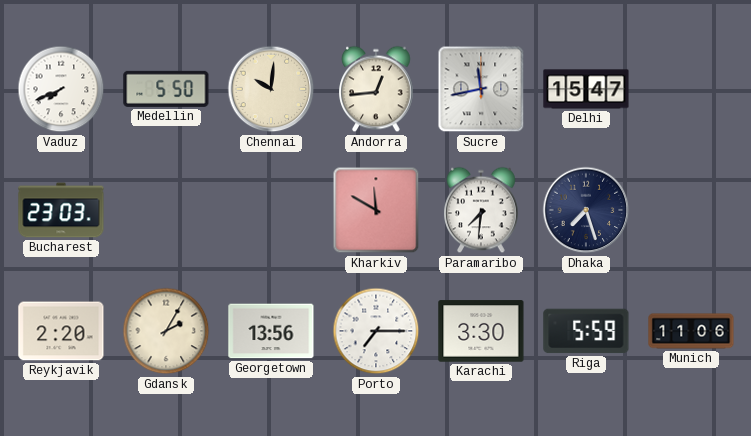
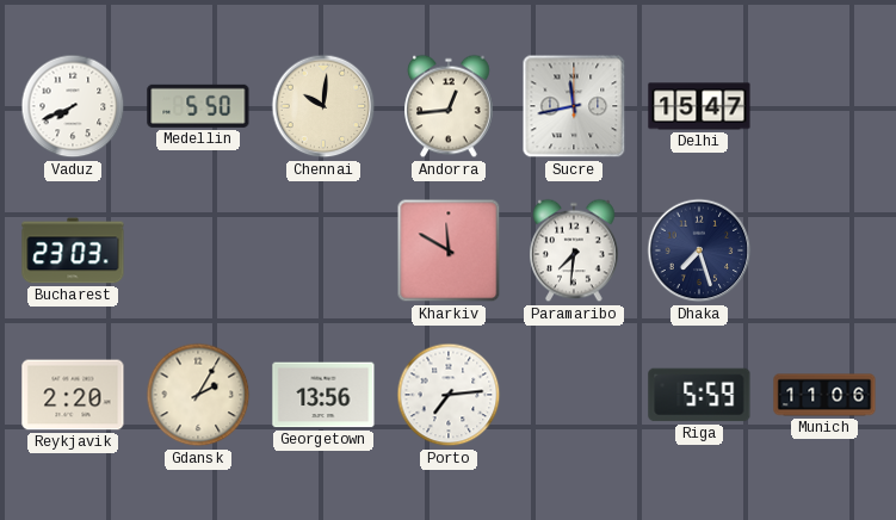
Porto: 7:15 -> 7:14 (449, 395)
Karachi: 3:30 -> none (481, 331)
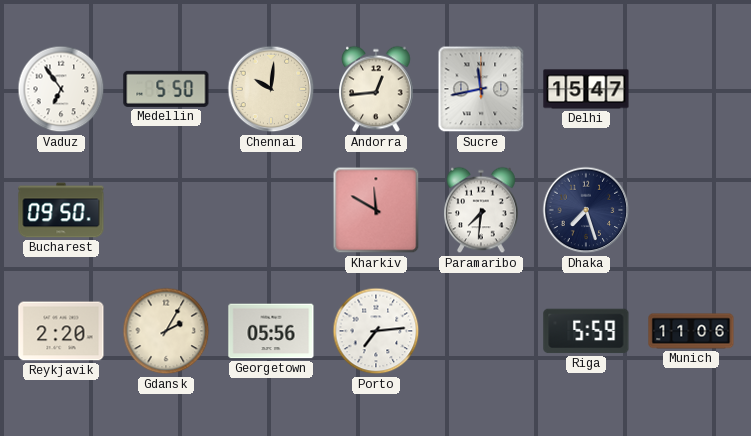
Vaduz: 7:41 -> 6:54 (61, 89)
Bucharest: 23:03 -> 09:50 (61, 210)
Georgetown: 13:56 -> 05:56 (271, 331)
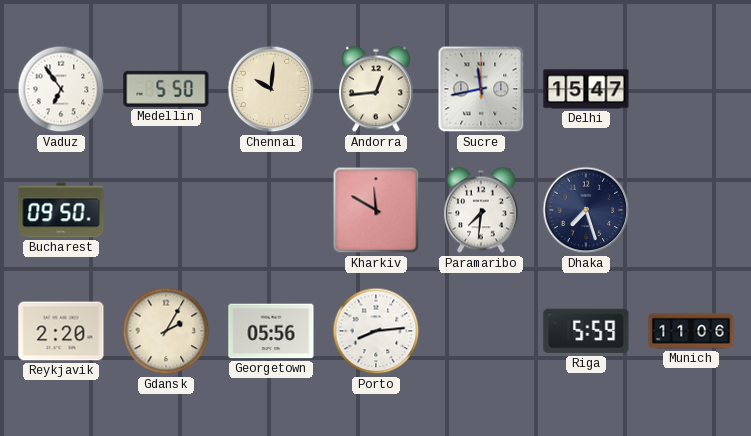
Porto: 7:14 -> 8:14 (376, 331)
